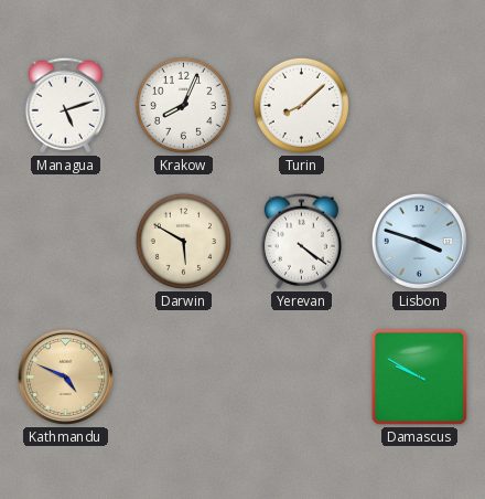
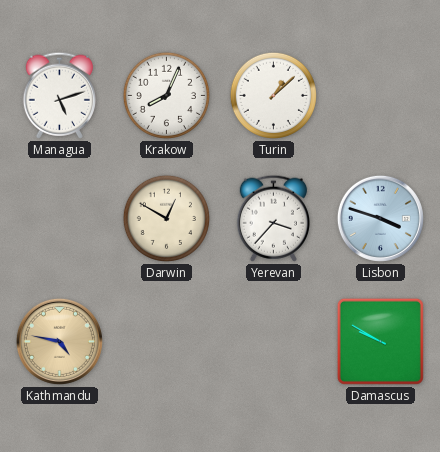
Turin: 8:08 -> 1:08 (273, 95)
Darwin: 5:50 -> 12:50 (166, 218)
Yerevan: 4:21 -> 3:37 (273, 218)
Kathmandu: 4:49 -> 4:47 (59, 341)
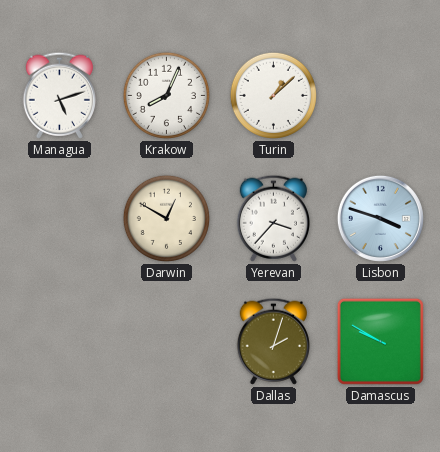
Kathmandu: 4:47 -> none (59, 341)
Dallas: none -> 2:03 (273, 341)
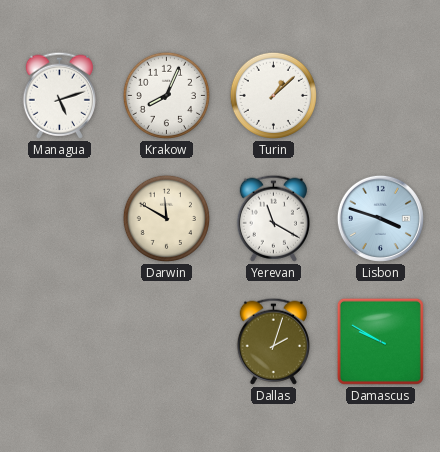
Darwin: 12:50 -> 11:50 (166, 218)
Yerevan: 3:37 -> 11:20 (273, 218)
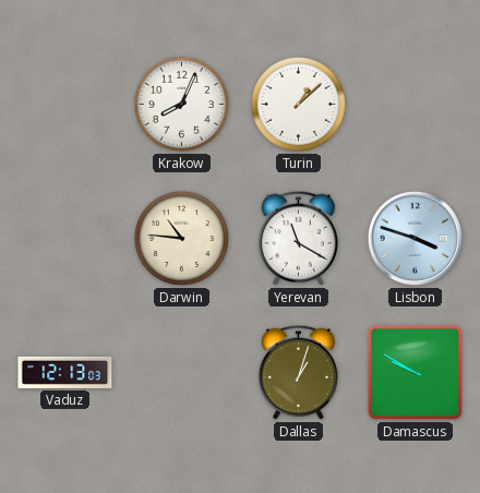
Managua: 5:12 -> none (59, 95)
Darwin: 11:50 -> 10:46 (181, 238)
Vaduz: none -> 12:13 (65, 372)
Dallas: 2:03 -> 1:03 (298, 372)
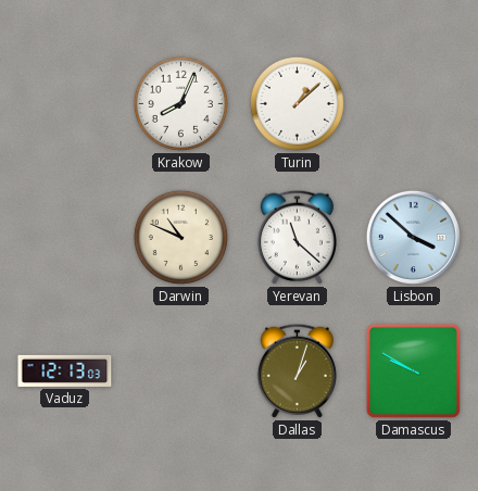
Darwin: 10:46 -> 10:49 (180, 237)
Yerevan: 11:20 -> 11:22 (297, 237)
Lisbon: 3:48 -> 3:52 (413, 237)
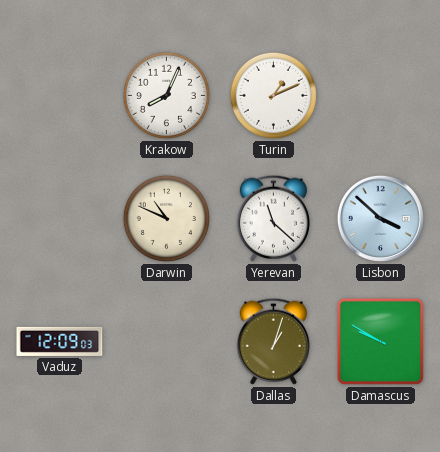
Turin: 1:08 -> 1:11 (273, 95)
Vaduz: 12:13 -> 12:09 (60, 341)
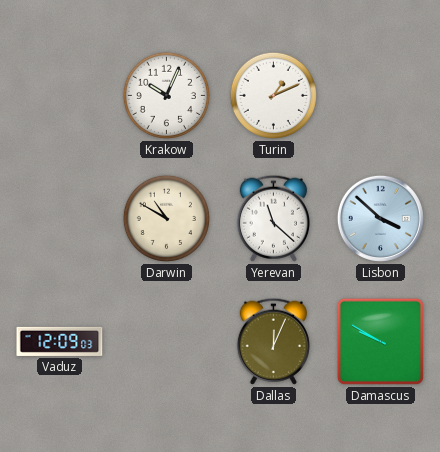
Krakow: 8:04 -> 10:04 (166, 95)
Darwin: 10:49 -> 10:50 (166, 218)
Dallas: 1:03 -> 12:04 (273, 341)
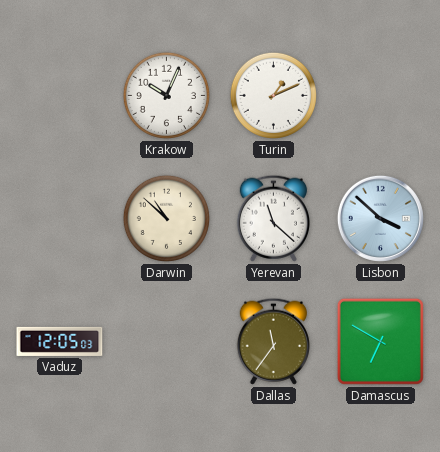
Darwin: 10:50 -> 10:52 (166, 218)
Vaduz: 12:09 -> 12:05 (60, 341)
Dallas: 12:04 -> 11:36 (273, 341)
Damascus: 9:50 -> 6:50 (380, 341)
